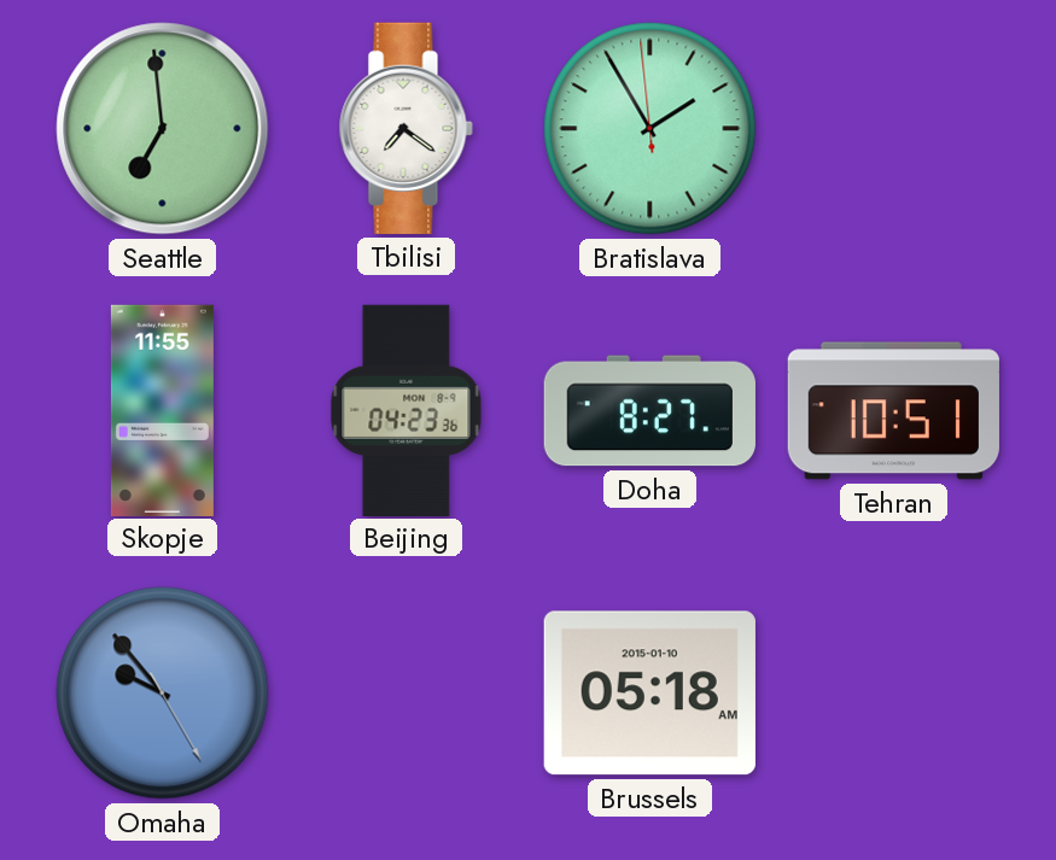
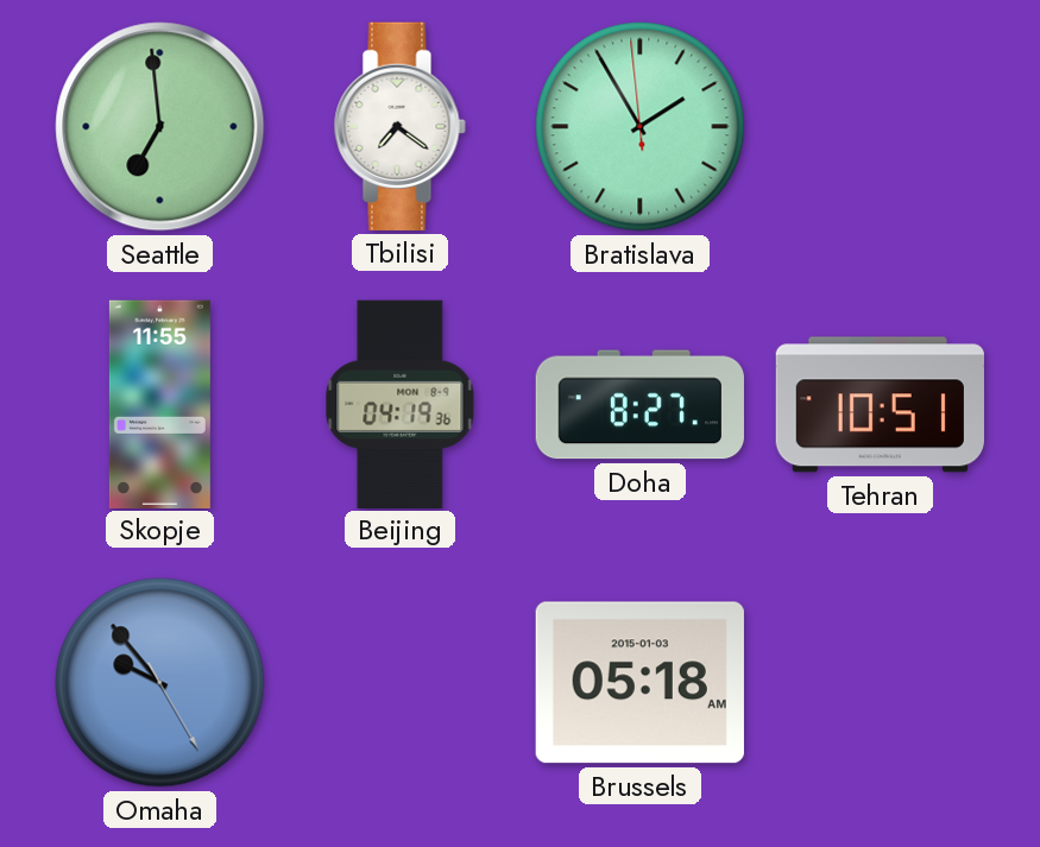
Beijing: 04:23 -> 04:19 (401, 404)
Brussels date: 2015-01-10 -> 2015-01-03 (639, 683)
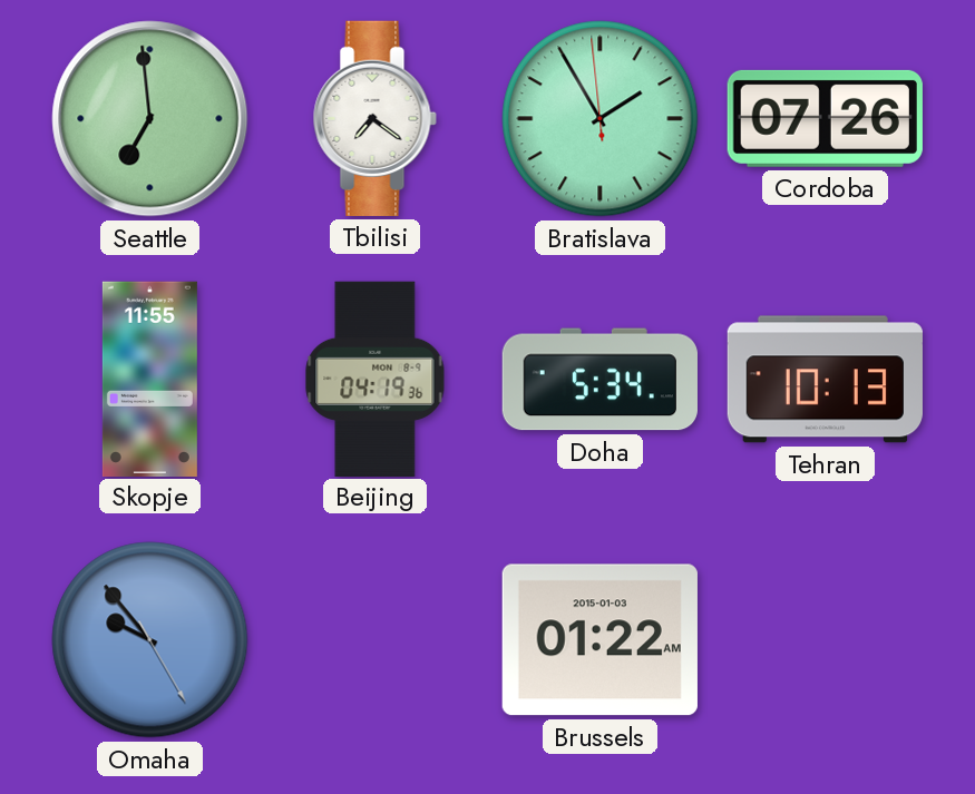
Cordoba: none -> 07:26 (825, 118)
Doha: 8:27 -> 5:34 (599, 380)
Tehran: 10:51 -> 10:13 (825, 380)
Brussels: 05:18 -> 01:22 (599, 640)
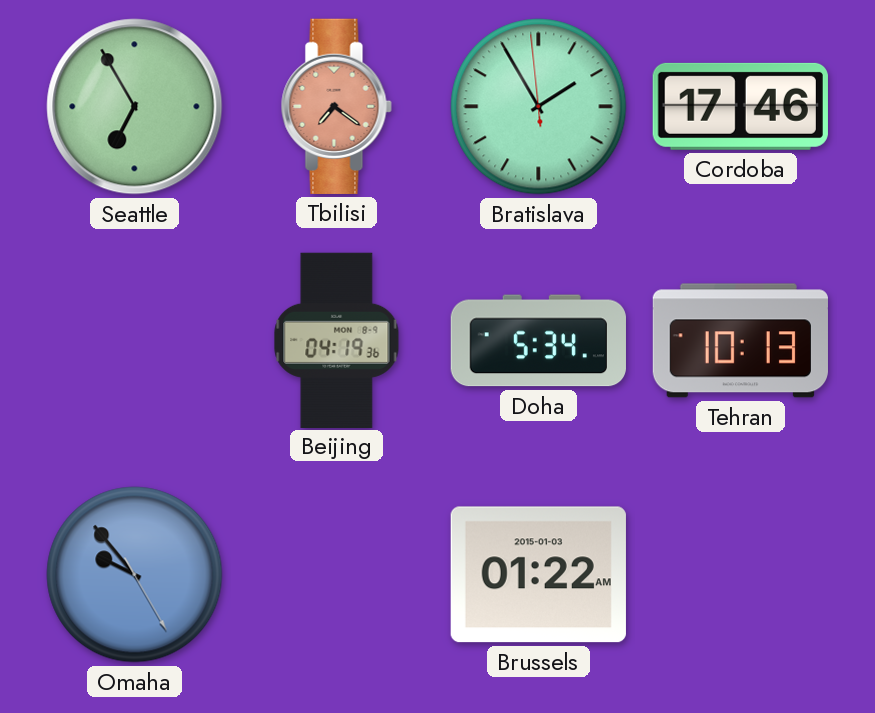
Seattle: 6:59 -> 6:55 (135, 107)
Tbilisi dial: white -> salmon (336, 106)
Cordoba: 07:26 -> 17:46 (740, 106)
Skopje: 11:55 -> none (149, 379)
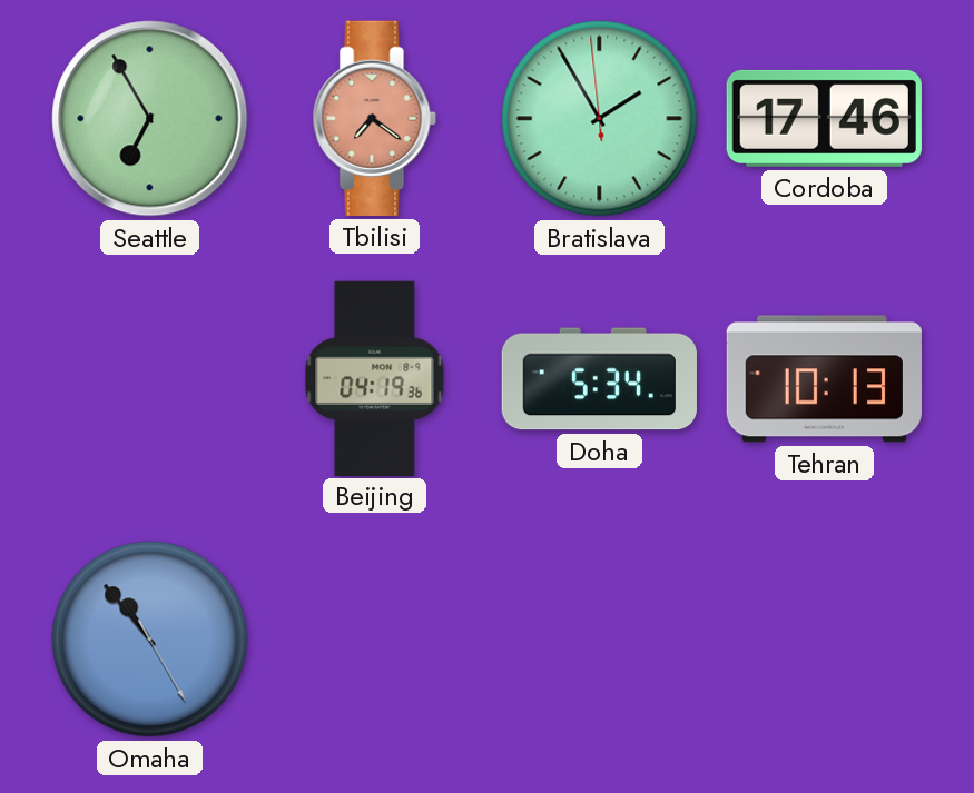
Omaha: 9:53 -> 10:53 (150, 640)
Brussels: 01:22 -> none (538, 575)
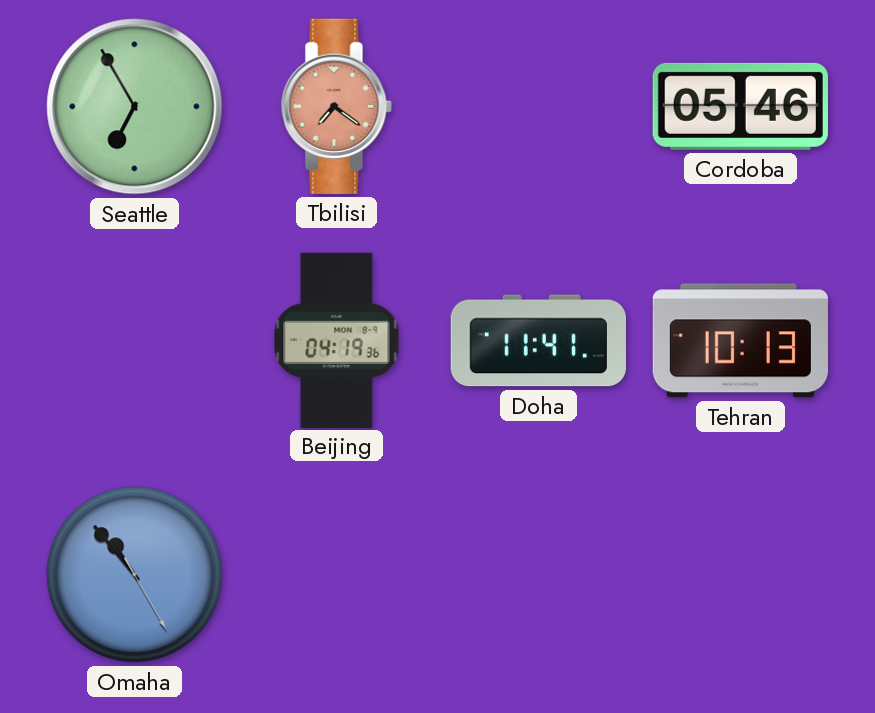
Bratislava: 1:54 -> none (600, 119)
Cordoba: 17:46 -> 05:46 (740, 106)
Doha: 5:34 -> 11:41 (538, 341)
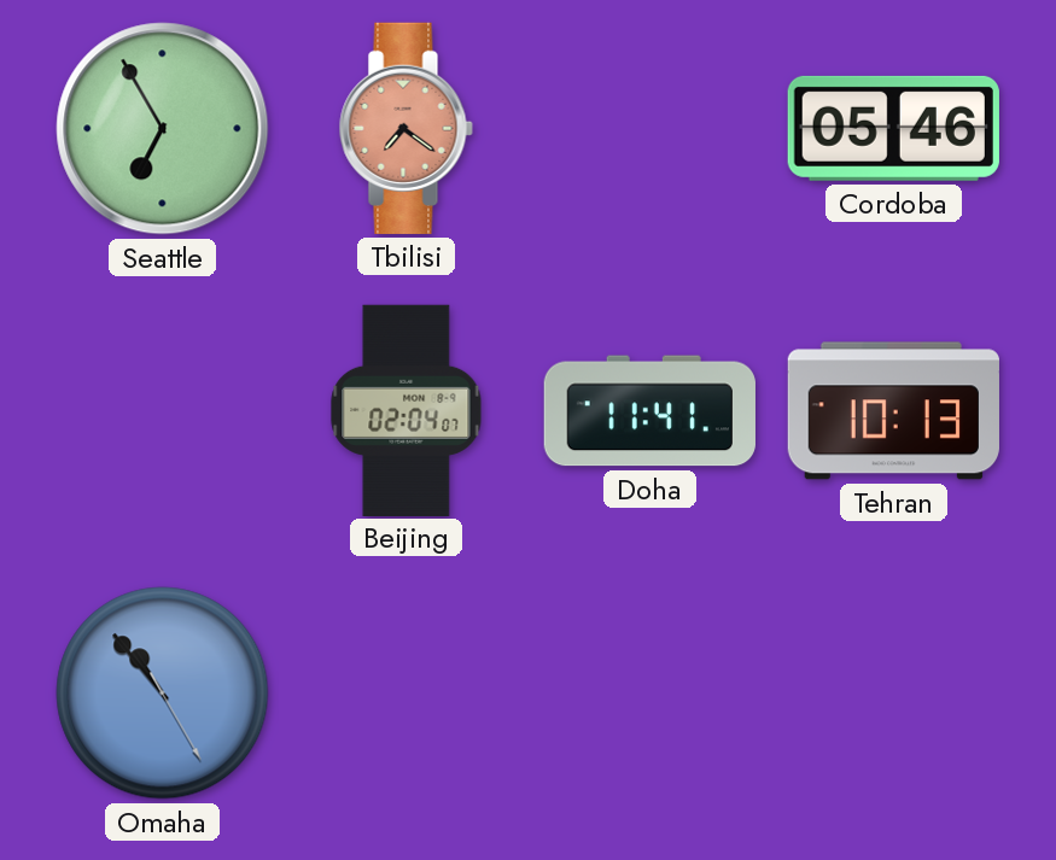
Beijing: 04:19 -> 02:04 (407, 410)
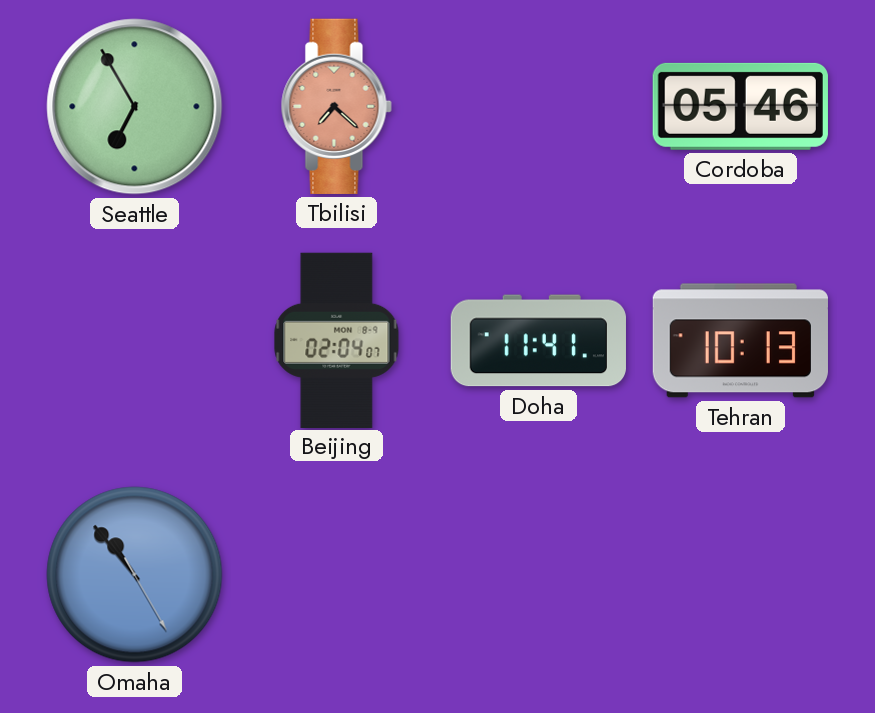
Tbilisi: 7:21 -> 7:22 (336, 106)
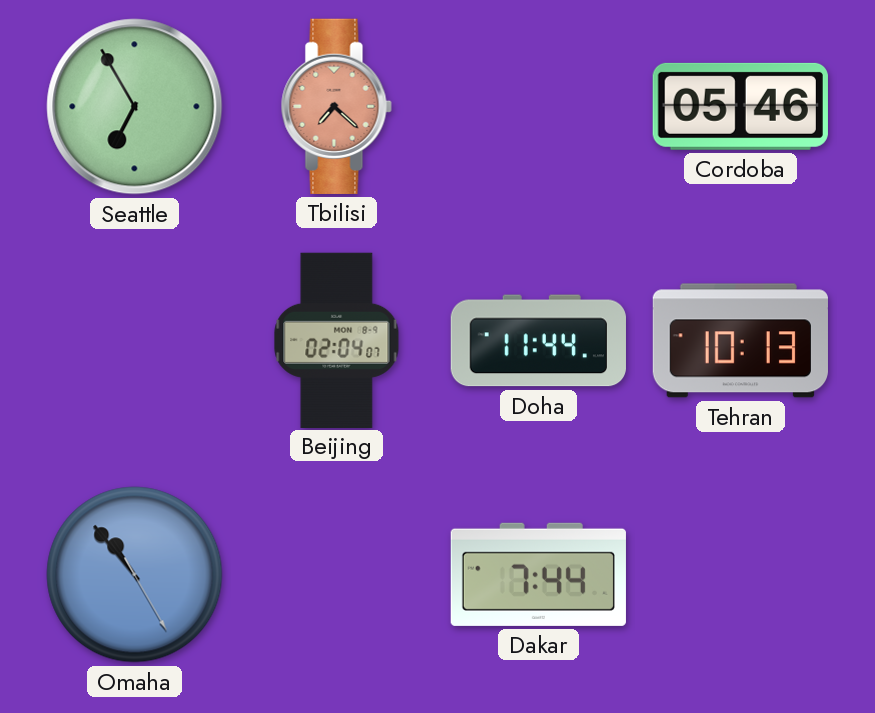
Doha: 11:41 -> 11:44 (538, 341)
Dakar: none -> 7:44 (538, 574)
